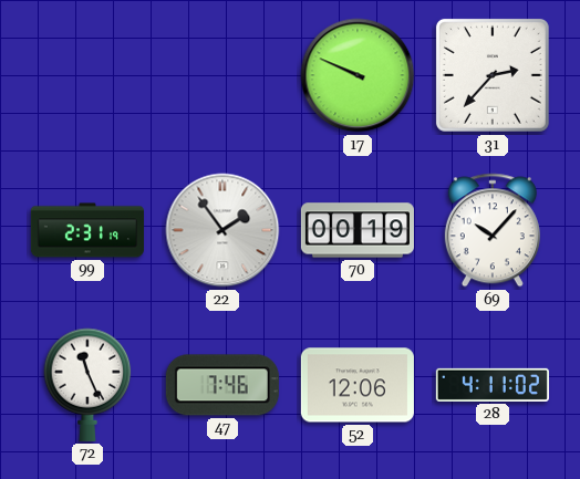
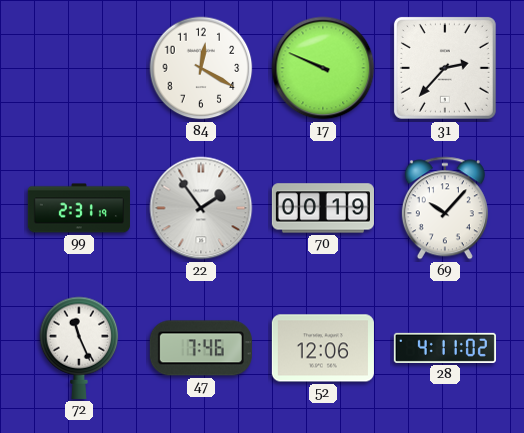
84: none -> 12:20 (201, 68)
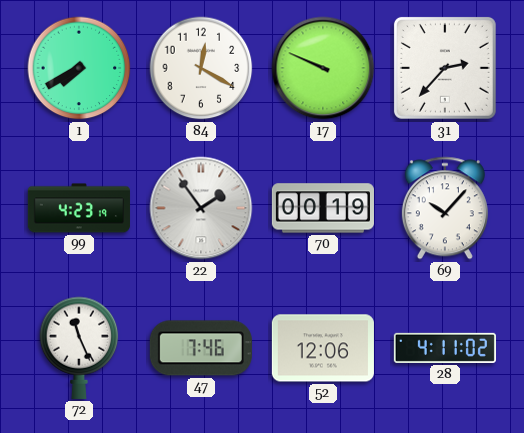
1: none -> 7:40 (79, 68)
99: 2:31 -> 4:23 (79, 208)
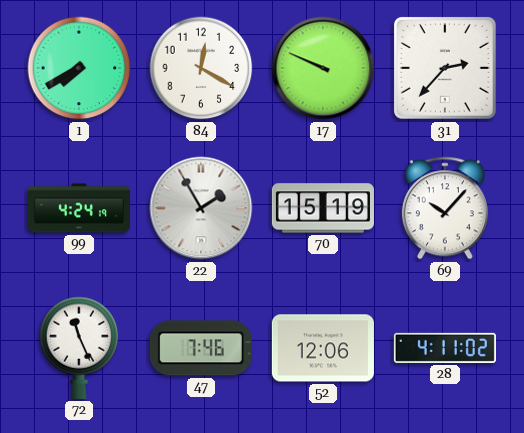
99: 4:23 -> 4:24 (79, 208)
22: 1:54 -> 1:55 (201, 208)
70: 00:19 -> 15:19 (323, 208)
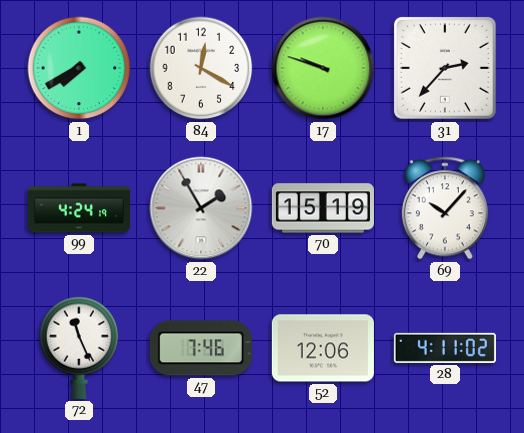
17: 9:49 -> 9:48 (323, 68)
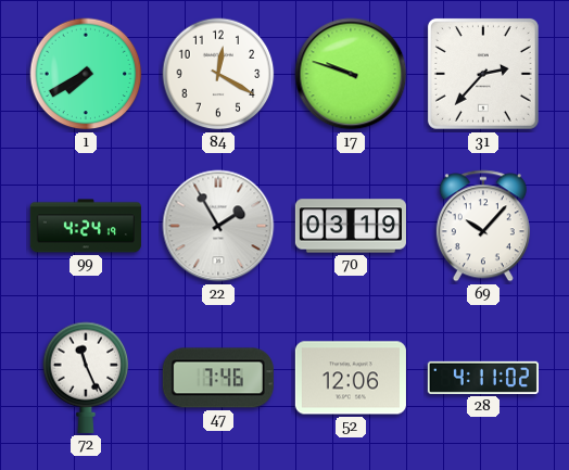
70: 15:19 -> 03:19 (351, 226)
